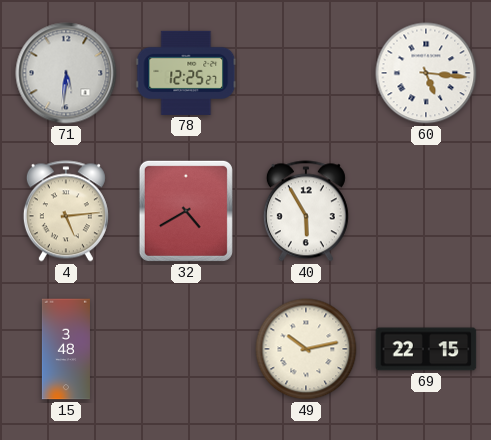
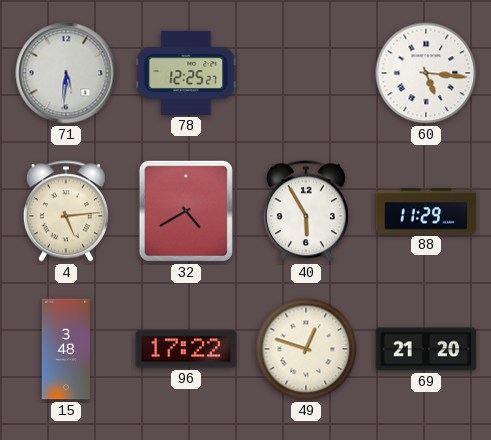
88: none -> 11:29 (426, 211)
96: none -> 17:22 (186, 349)
49: 10:13 -> 12:48 (306, 349)
69: 22:15 -> 21:20 (426, 349)
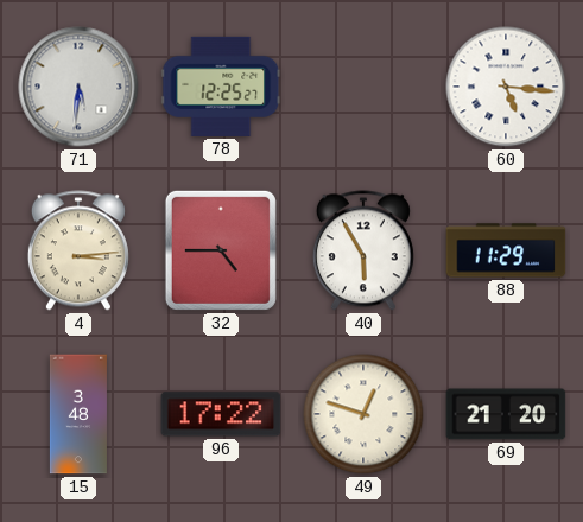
4: 5:14 -> 3:14 (78, 250)
32: 4:40 -> 4:45 (221, 250)
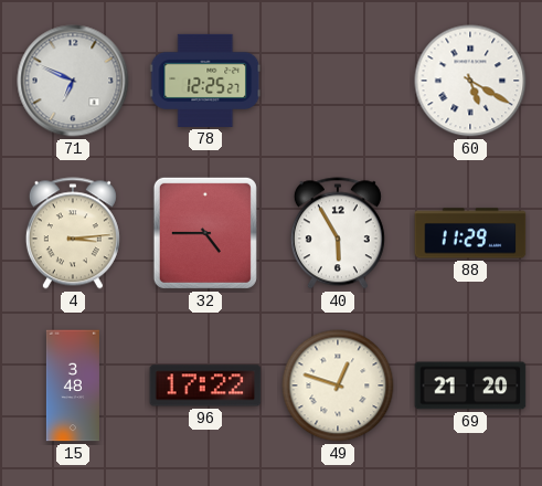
71: 5:31 -> 6:49 (73, 81)
60: 5:16 -> 5:20 (470, 81)
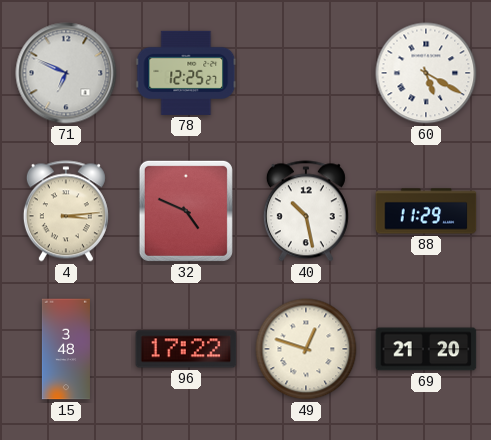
32: 4:45 -> 4:49 (186, 211)
40: 5:55 -> 10:28 (306, 211)
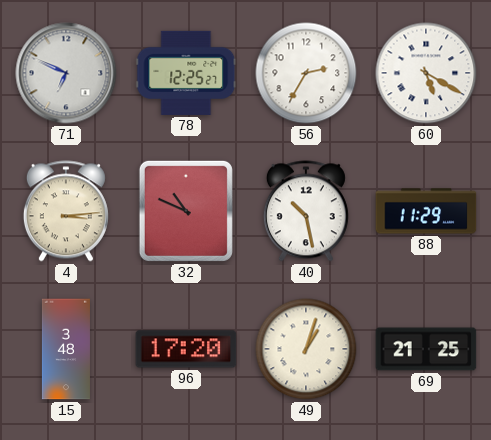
56: none -> 2:35 (306, 73)
32: 4:49 -> 10:49 (186, 211)
96: 17:22 -> 17:20 (186, 349)
49: 12:48 -> 1:03 (306, 349)
69: 21:20 -> 21:25 (426, 349)
